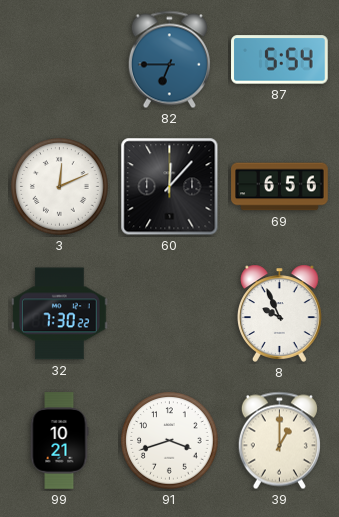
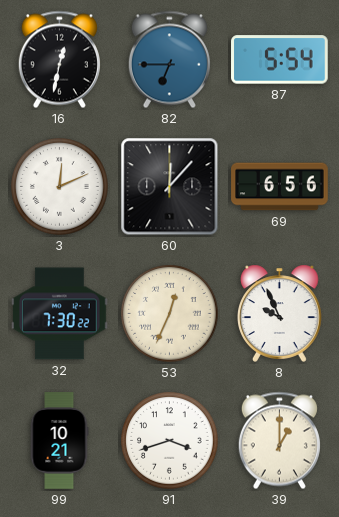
16: none -> 12:32 (59, 60)
53: none -> 12:34 (170, 314)
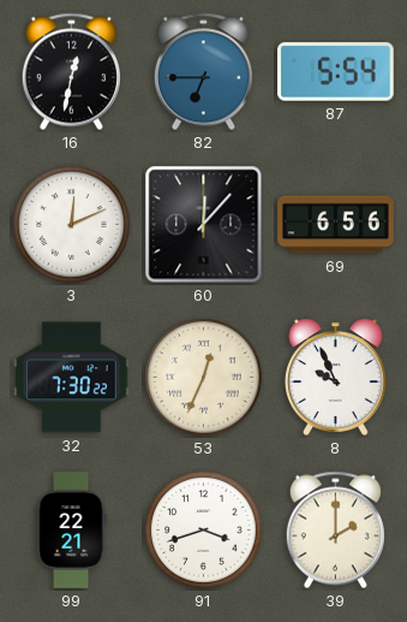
99: 10:21 -> 22:21 (71, 531)
39: 1:00 -> 2:00 (335, 531)
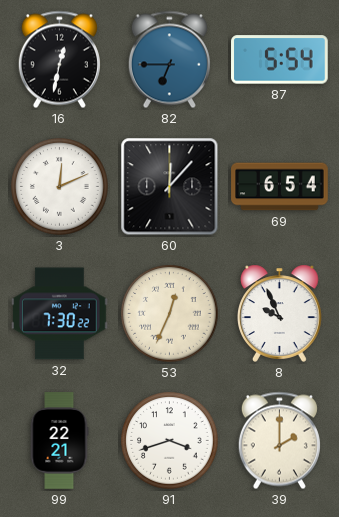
69: 6:56 -> 6:54 (280, 187)
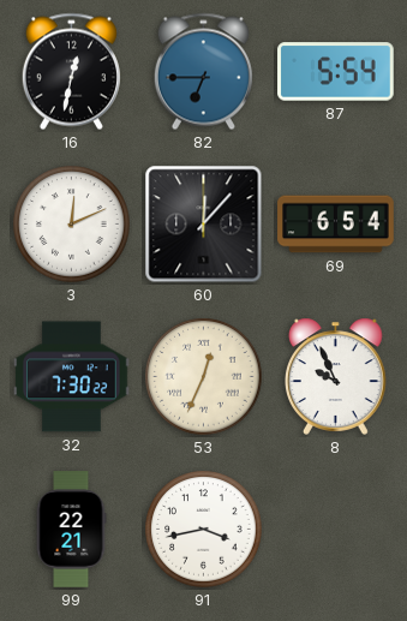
91: 3:42 -> 3:43 (204, 530)
39: 2:00 -> none (279, 441)
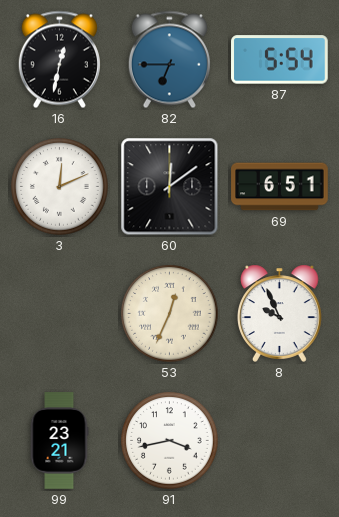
60: 12:07 -> 12:09 (170, 187)
69: 6:54 -> 6:51 (280, 187)
32: 7:30 -> none (72, 377)
99: 22:21 -> 23:21 (59, 441)
